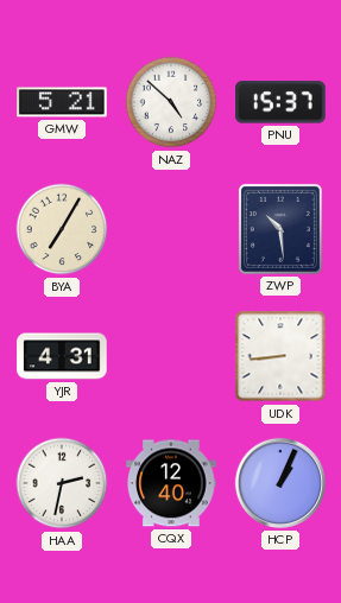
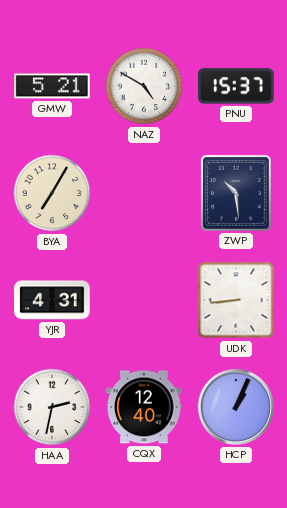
NAZ: 4:52 -> 4:50 (144, 86)
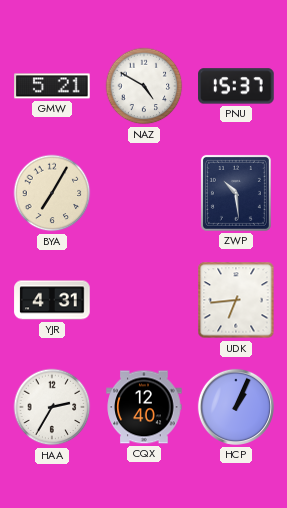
UDK: 8:44 -> 6:44 (236, 300)
HAA: 2:32 -> 2:35 (52, 407)
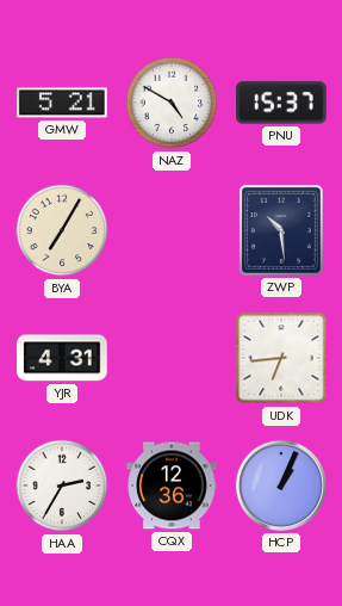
CQX: 12:40 -> 12:36 (172, 486)
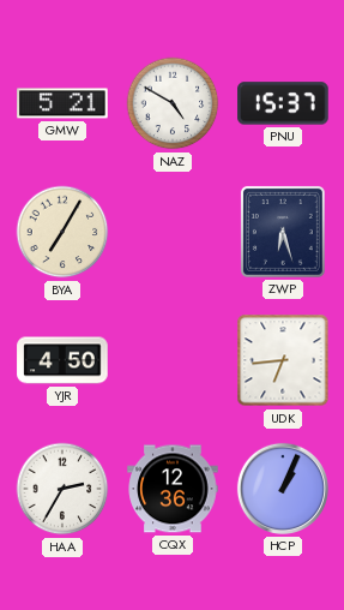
ZWP: 10:29 -> 6:27 (283, 232)
YJR: 4:31 -> 4:50 (62, 360)
